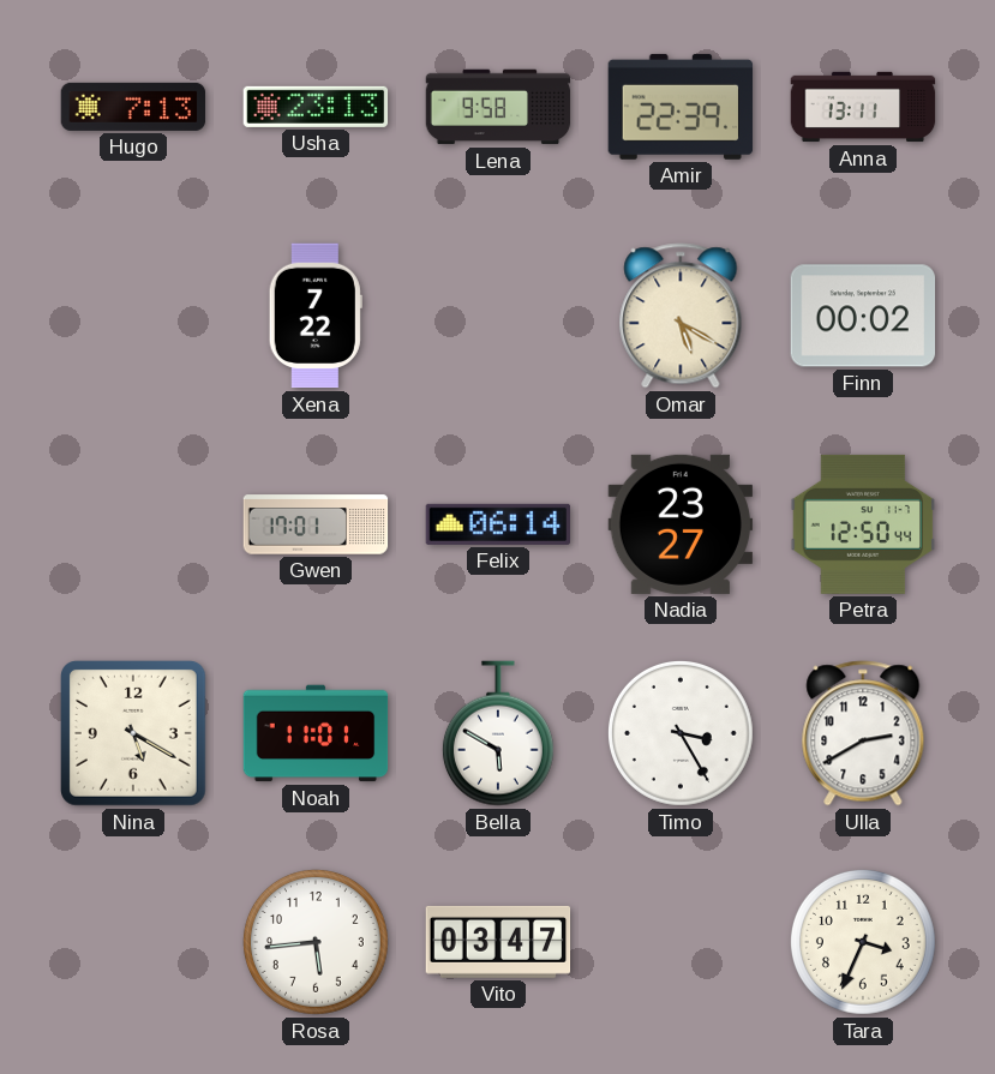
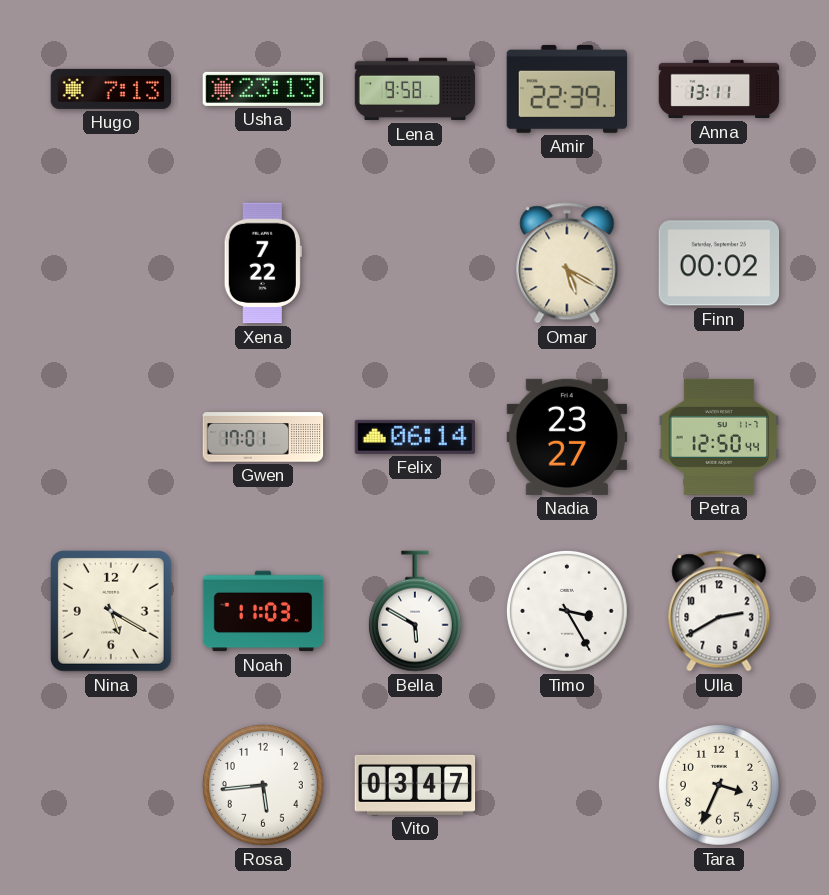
Noah: 11:01 -> 11:03 (263, 611)
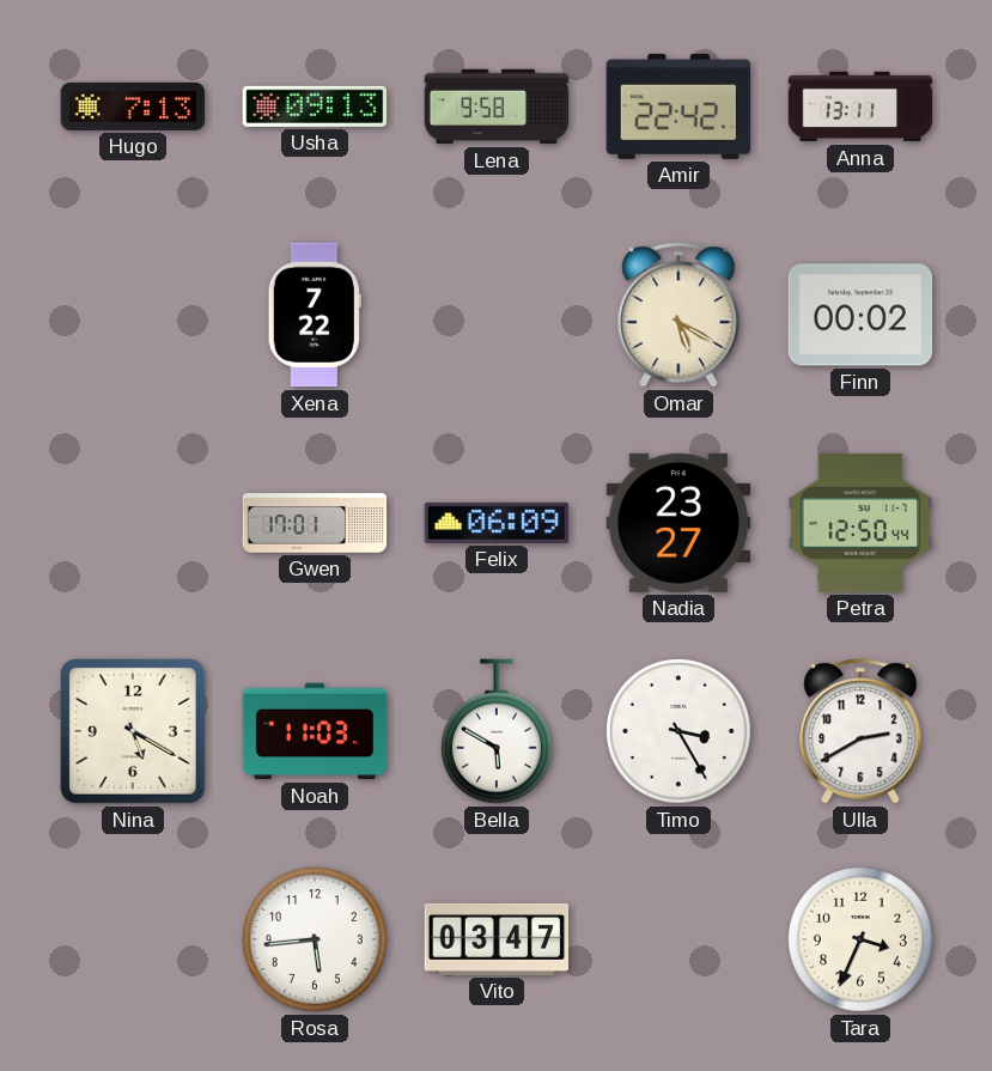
Usha: 23:13 -> 09:13 (315, 107)
Amir: 22:39 -> 22:42 (678, 107)
Felix: 06:14 -> 06:09 (497, 523)
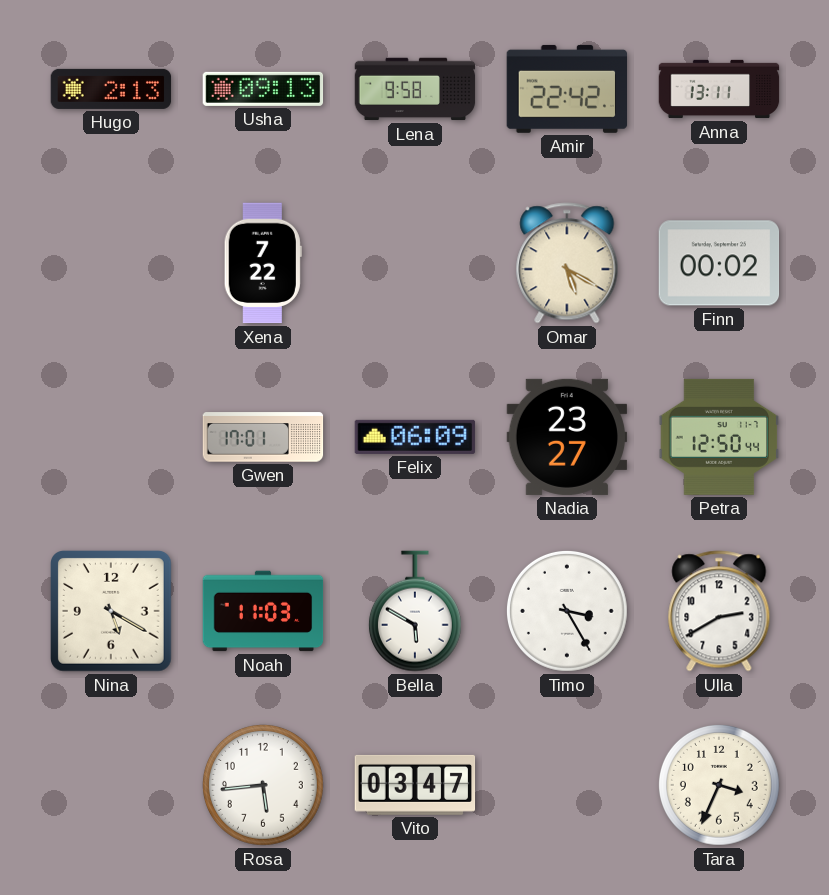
Hugo: 7:13 -> 2:13 (111, 89)
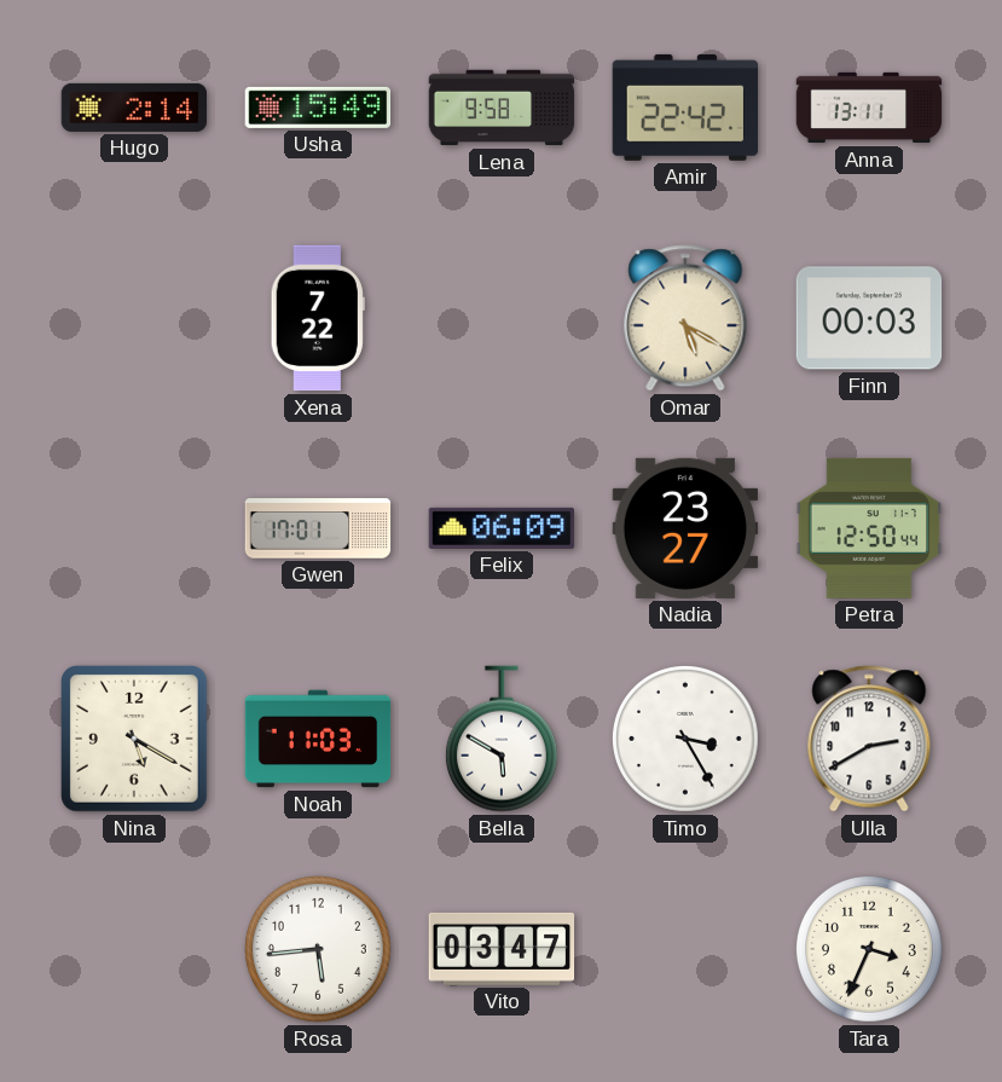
Hugo: 2:13 -> 2:14 (134, 108)
Usha: 09:13 -> 15:49 (318, 108)
Finn: 00:02 -> 00:03 (869, 318)
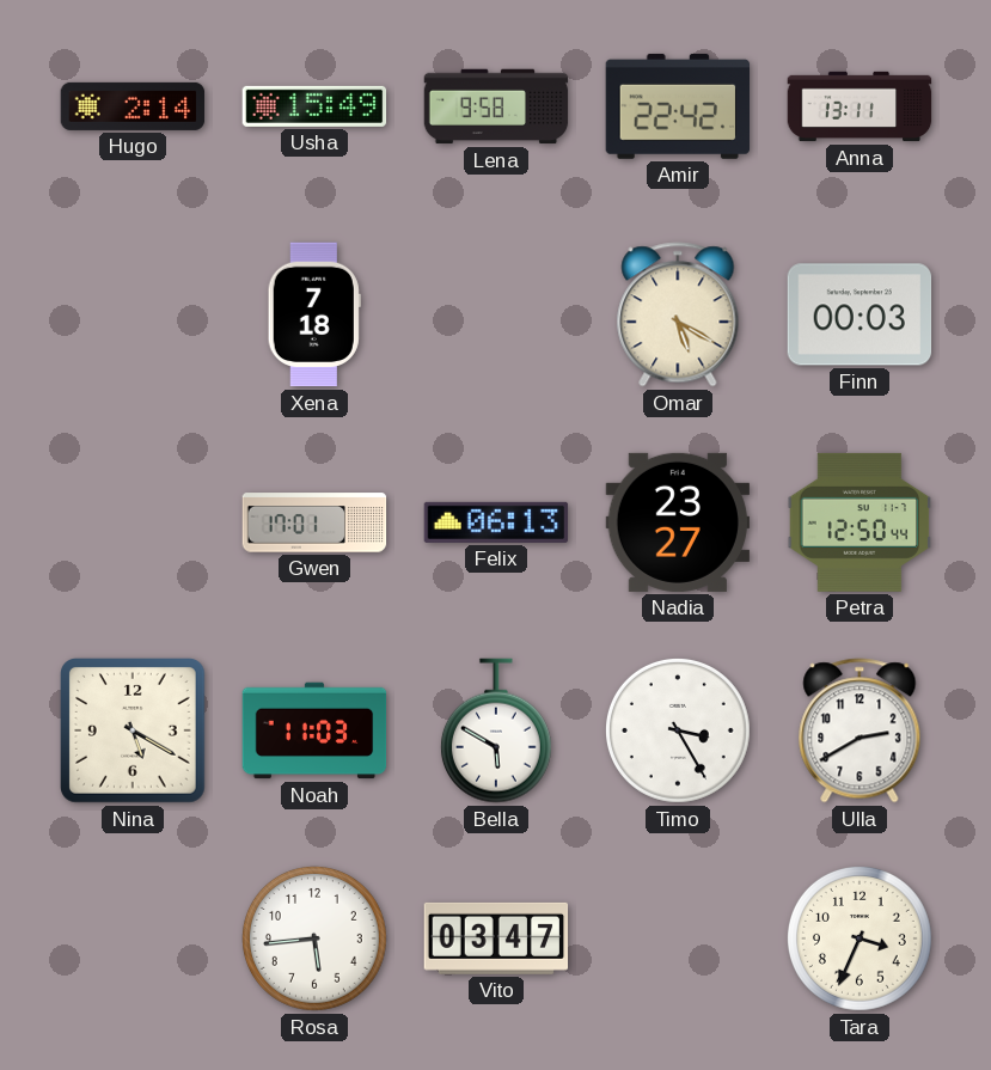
Xena: 7:22 -> 7:18 (314, 314)
Felix: 06:09 -> 06:13 (496, 522)
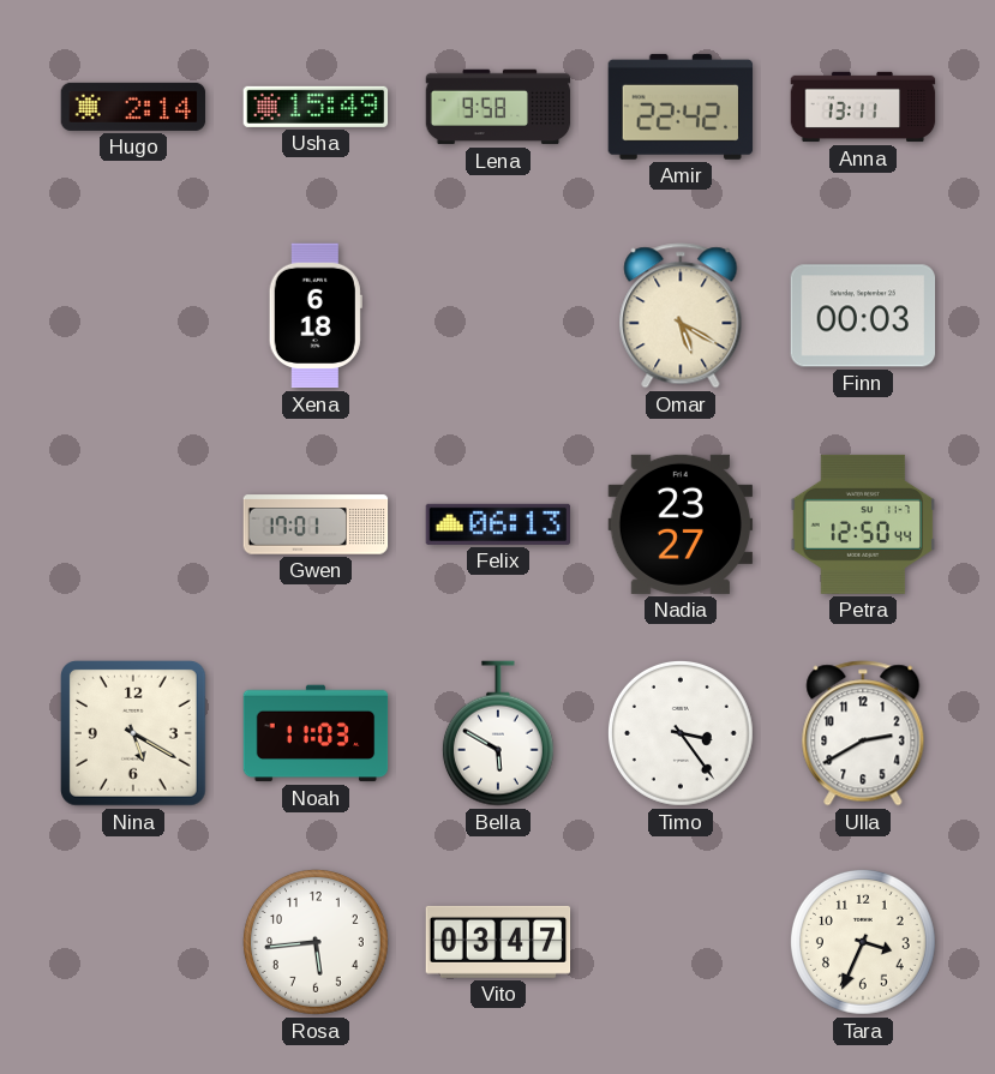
Xena: 7:18 -> 6:18 (316, 316)
Timo: 3:25 -> 3:24 (681, 733)
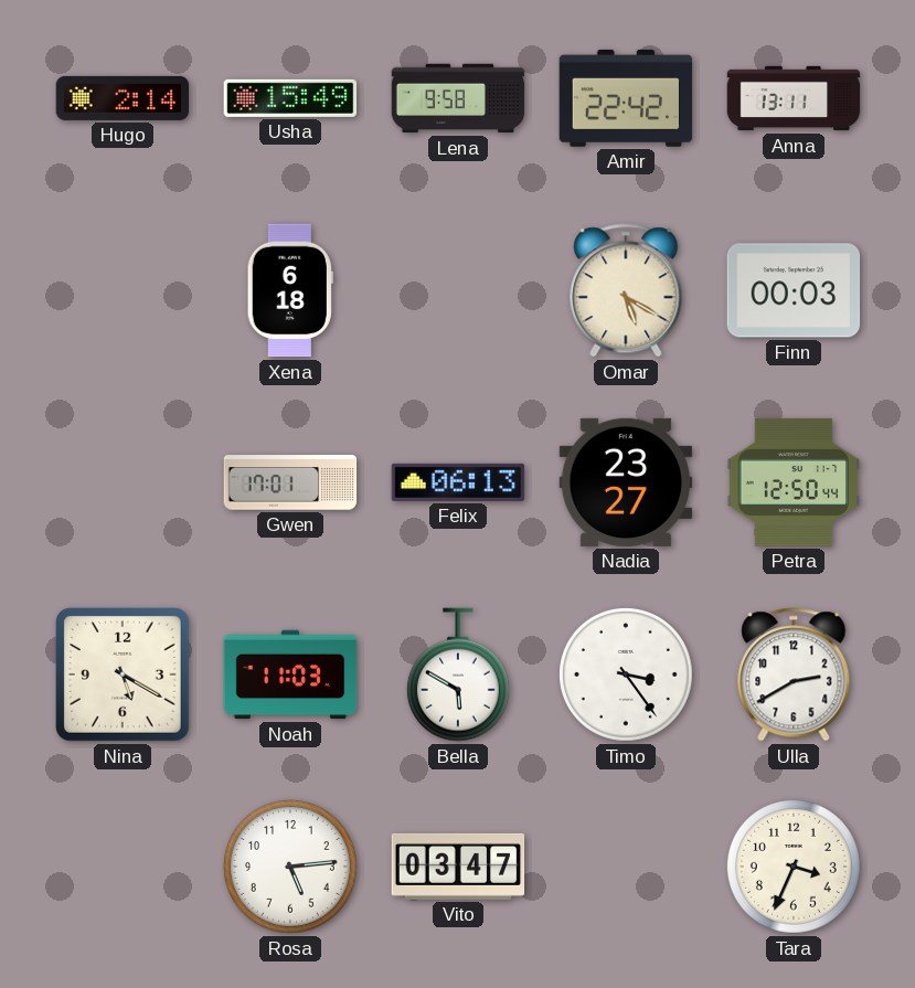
Rosa: 5:44 -> 5:14 (290, 867)
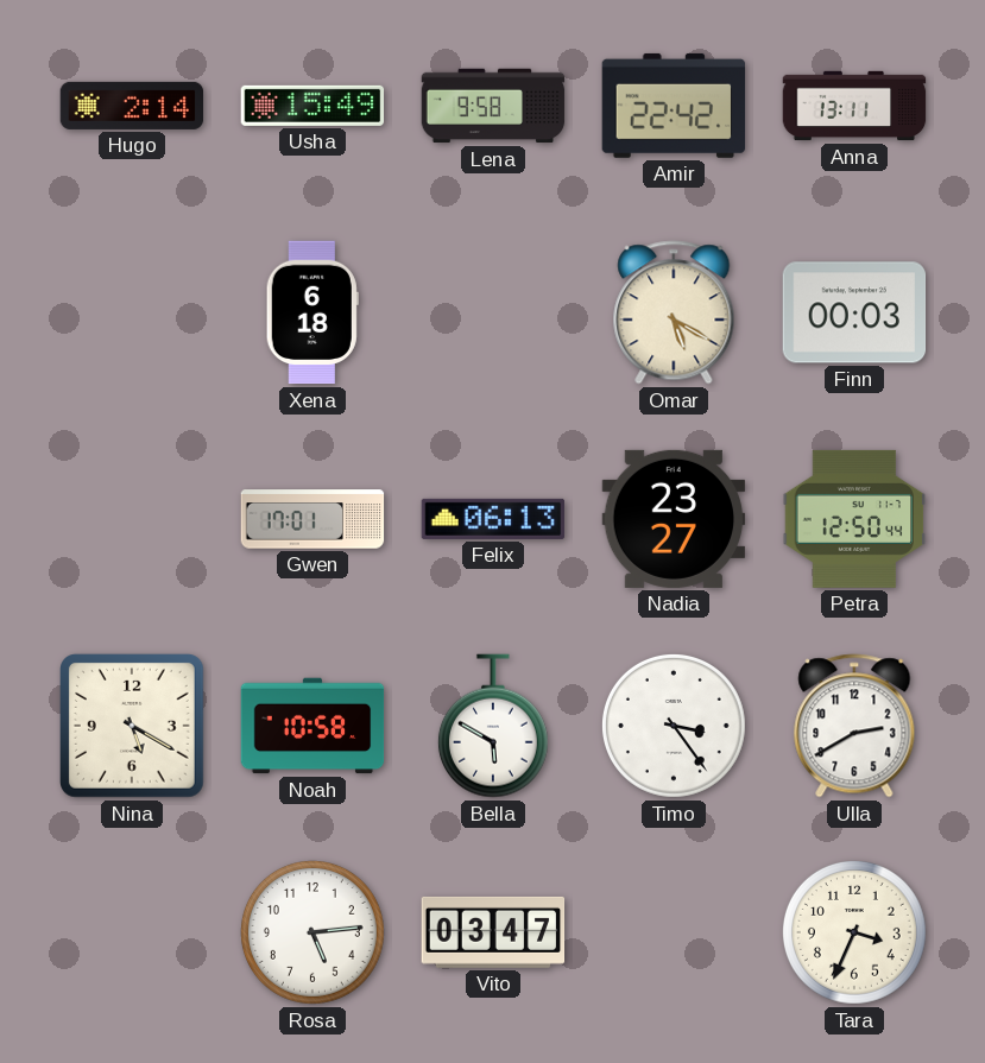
Noah: 11:03 -> 10:58 (312, 726)
